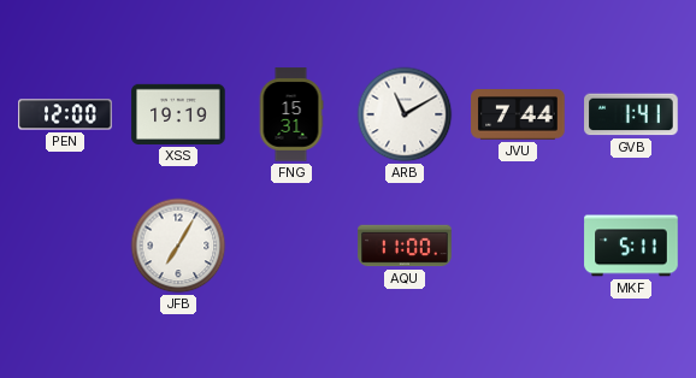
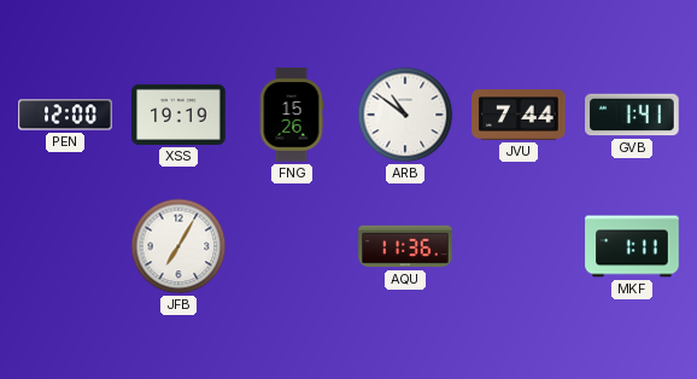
FNG: 15:31 -> 15:26 (292, 115)
ARB: 11:10 -> 10:51 (405, 115)
AQU: 11:00 -> 11:36 (405, 246)
MKF: 5:11 -> 1:11 (632, 246)
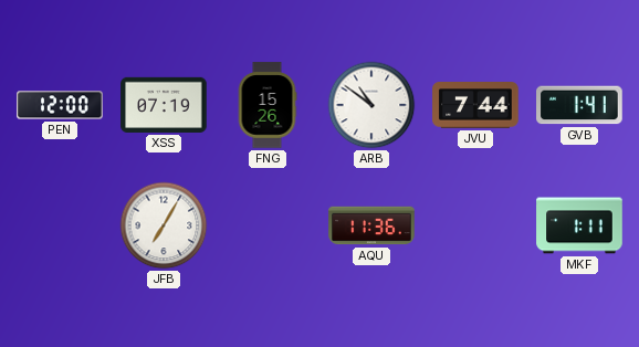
XSS: 19:19 -> 07:19 (164, 105)
